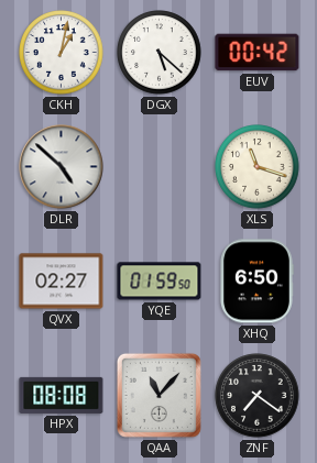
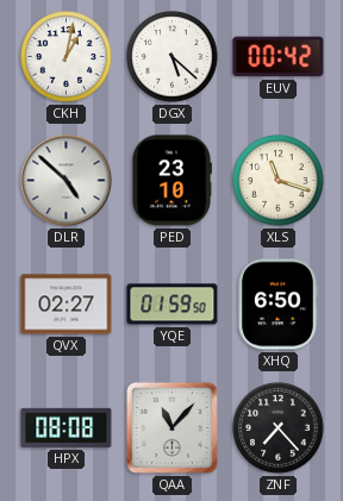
PED: none -> 23:10 (173, 181)
ZNF: 7:21 -> 7:23 (279, 428)
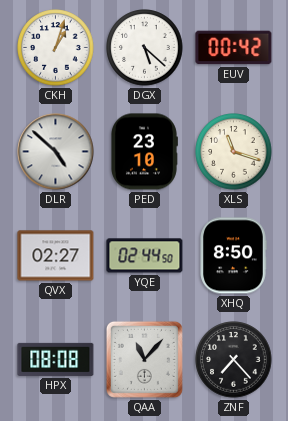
CKH: 1:02 -> 1:03 (56, 48)
YQE: 01:59 -> 02:44 (145, 256)
XHQ: 6:50 -> 8:50 (233, 256)
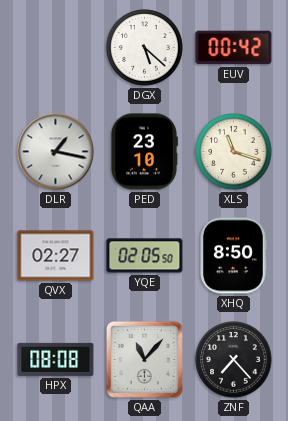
CKH: 1:03 -> none (56, 48)
DLR: 4:52 -> 1:17 (56, 152)
YQE: 02:44 -> 02:05 (145, 256)
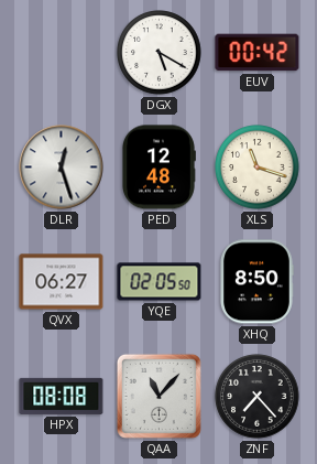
DGX: 5:22 -> 5:20 (160, 53)
DLR: 1:17 -> 12:27 (62, 168)
PED: 23:10 -> 12:48 (160, 168)
QVX: 02:27 -> 06:27 (62, 282)
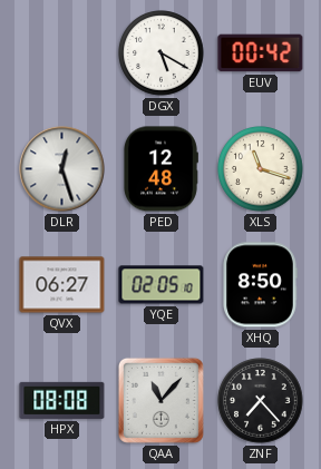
YQE: 02:05:50 -> 02:05:10 (162, 285)
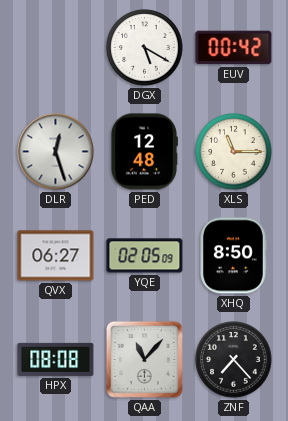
XLS: 11:18 -> 11:15 (234, 152)
YQE: 02:05:10 -> 02:05:09 (145, 256)
